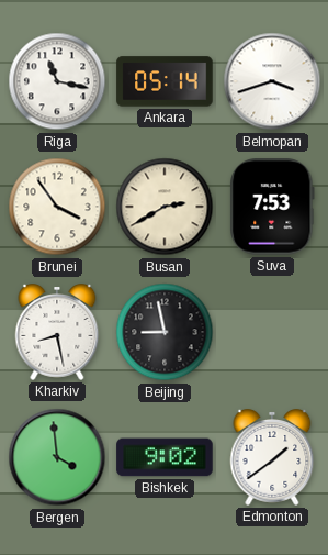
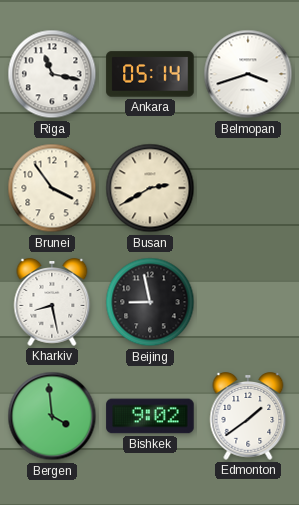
Suva: 7:53 -> none (272, 207)
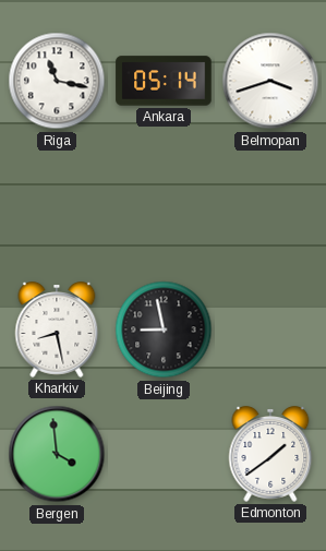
Brunei: 3:54 -> none (52, 188)
Busan: 2:40 -> none (150, 188)
Bishkek: 9:02 -> none (150, 416)
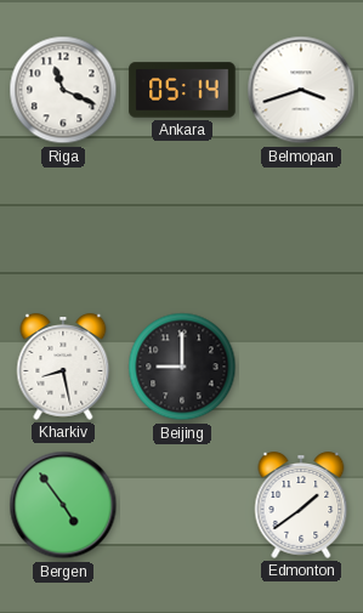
Riga: 11:17 -> 11:19 (63, 90)
Beijing: 8:58 -> 9:00 (182, 367)
Bergen: 3:59 -> 4:54 (63, 505)
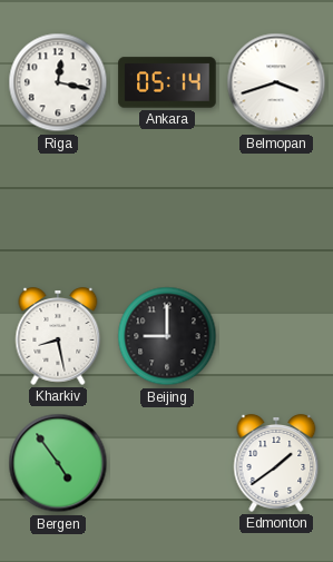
Riga: 11:19 -> 12:17 (58, 82)
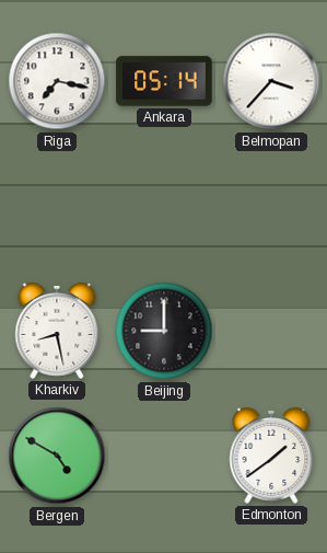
Riga: 12:17 -> 7:17 (57, 81)
Belmopan: 3:42 -> 3:37 (271, 81)
Bergen: 4:54 -> 4:50 (57, 456)
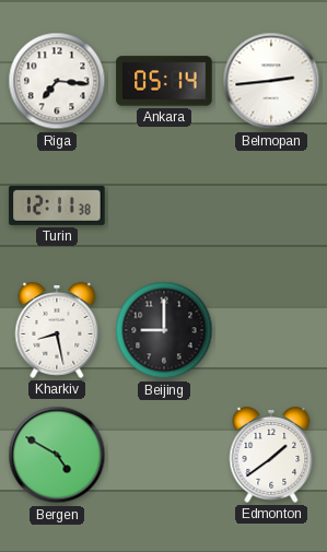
Riga: 7:17 -> 7:16 (57, 81)
Belmopan: 3:37 -> 2:44 (271, 81)
Turin: none -> 12:11 (57, 205)
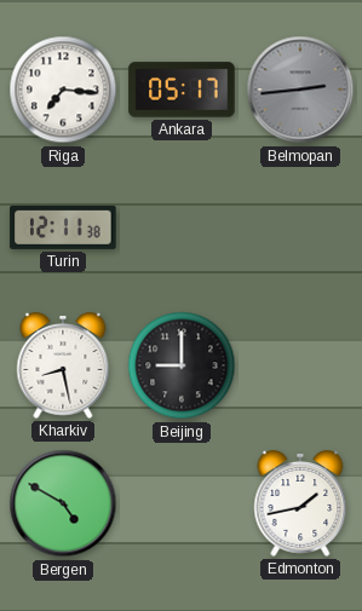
Ankara: 05:14 -> 05:17 (182, 90)
Belmopan dial: white -> grey (300, 90)
Edmonton: 1:39 -> 1:43 (300, 503)
